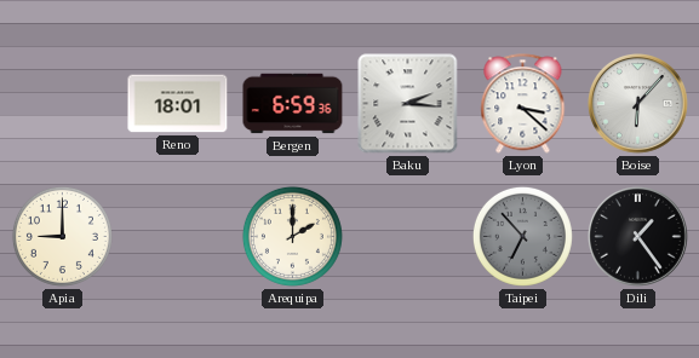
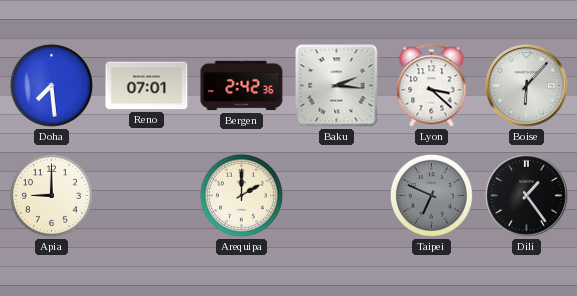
Doha: none -> 7:29 (51, 85)
Reno: 18:01 -> 07:01 (147, 86)
Bergen: 6:59 -> 2:42 (242, 86)
Taipei: 6:53 -> 6:49 (431, 195)
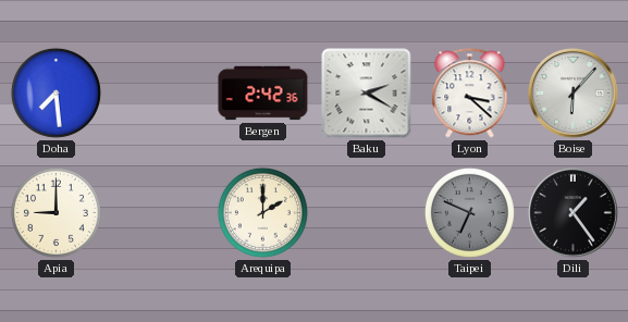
Reno: 07:01 -> none (147, 86)
Baku: 2:16 -> 2:20 (367, 94)
